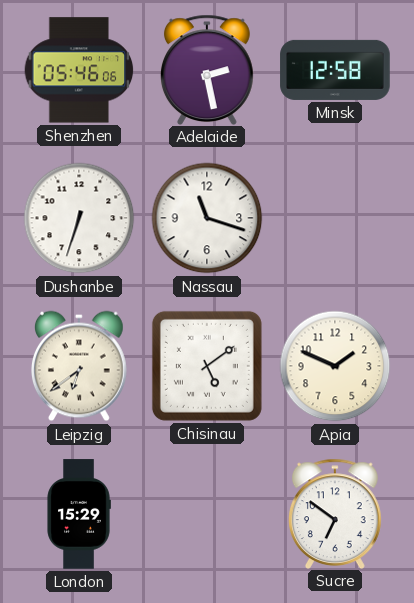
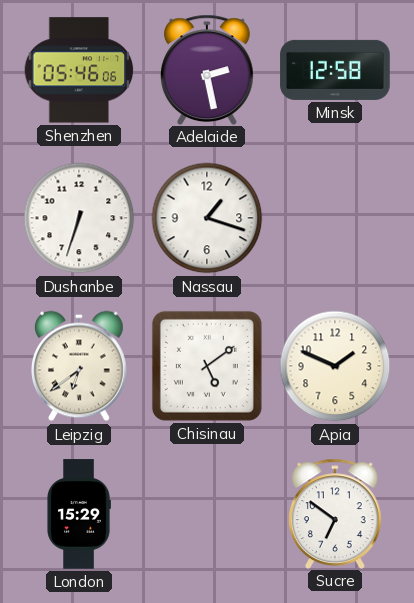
Nassau: 11:18 -> 1:18 (207, 218)
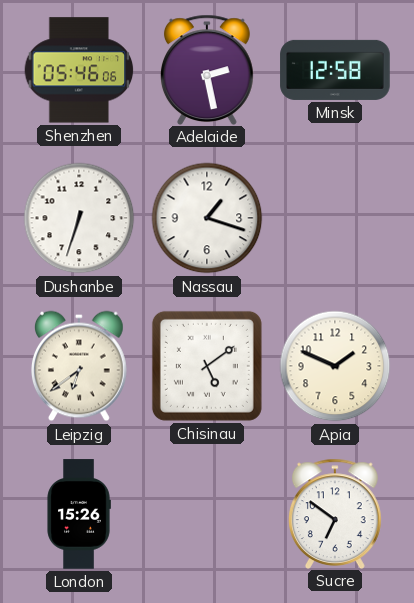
London: 15:29 -> 15:26 (79, 514)
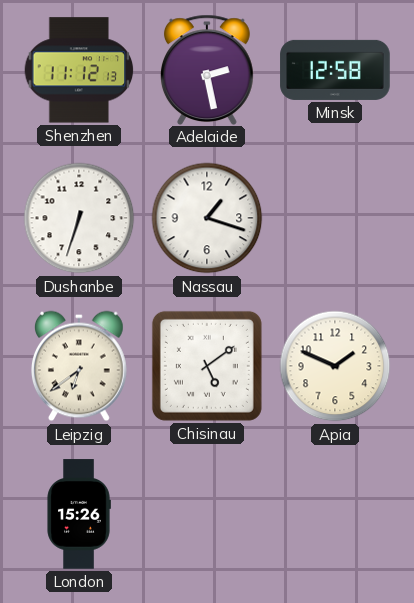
Shenzhen: 05:46 -> 11:12 (79, 70)
Sucre: 6:51 -> none (335, 513)
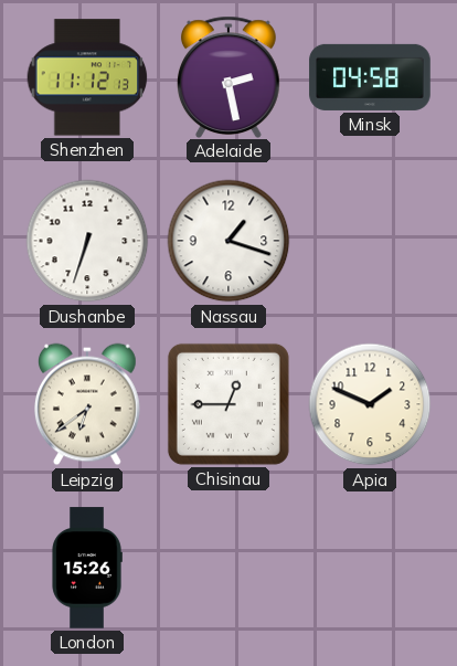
Minsk: 12:58 -> 04:58 (370, 77)
Chisinau: 5:09 -> 12:45 (228, 404)
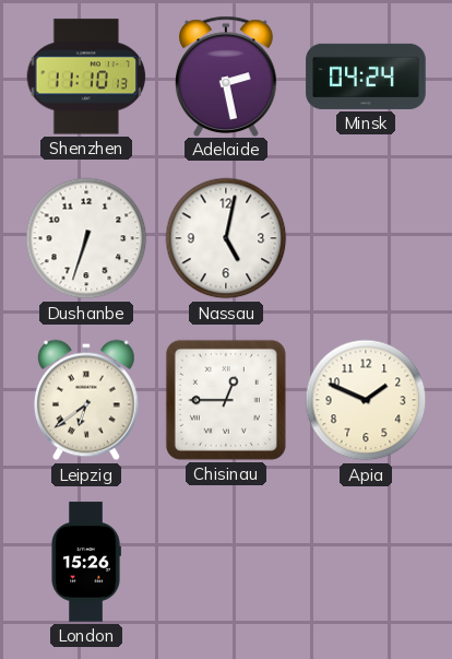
Shenzhen: 11:12 -> 11:10 (86, 77)
Minsk: 04:58 -> 04:24 (366, 77)
Nassau: 1:18 -> 5:02 (226, 238)
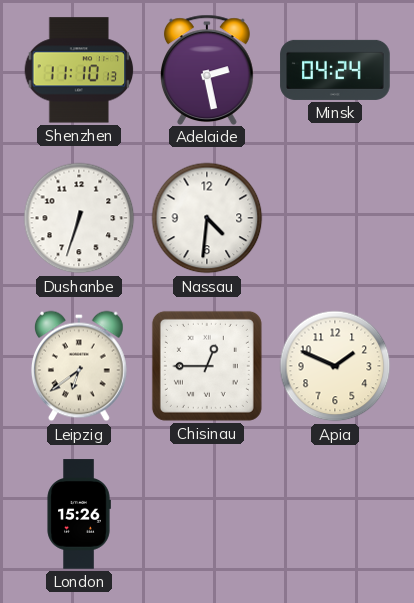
Nassau: 5:02 -> 4:31 (207, 218)
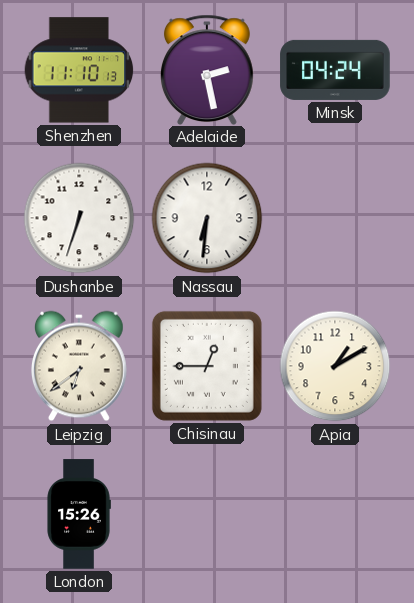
Nassau: 4:31 -> 6:31 (207, 218)
Apia: 1:49 -> 1:10 (335, 366)
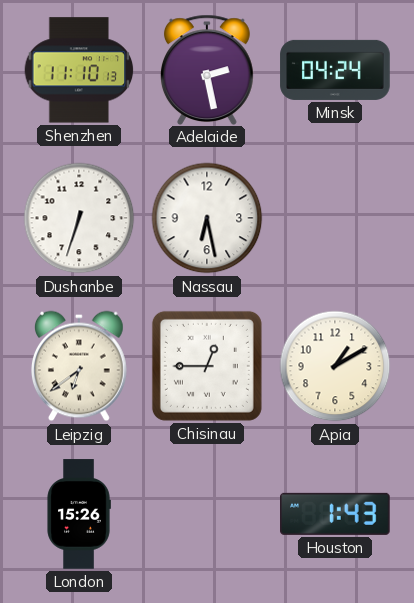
Nassau: 6:31 -> 6:28 (207, 218)
Houston: none -> 1:43 (335, 514)
